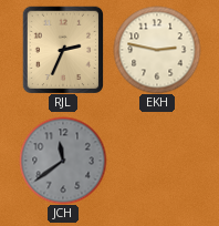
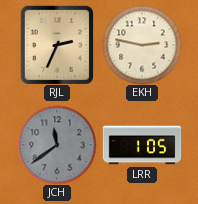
LRR: none -> 1:05 (142, 145)
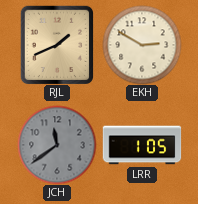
RJL: 2:34 -> 1:41 (56, 45)
EKH: 2:47 -> 2:50 (142, 45)
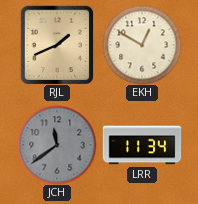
EKH: 2:50 -> 12:50 (142, 45)
LRR: 1:05 -> 11:34 (142, 145)
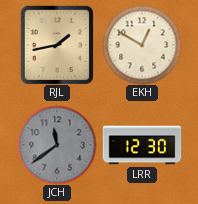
RJL: 1:41 -> 1:43 (56, 45)
LRR: 11:34 -> 12:30 (142, 145)
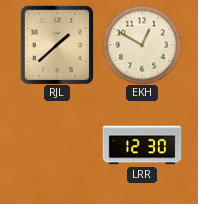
RJL: 1:43 -> 1:38 (56, 45)
JCH: 11:39 -> none (57, 145)
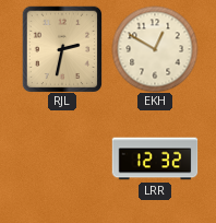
RJL: 1:38 -> 2:32 (61, 49)
LRR: 12:30 -> 12:32 (155, 159)
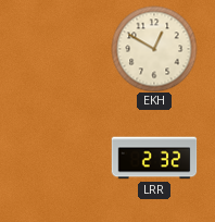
RJL: 2:32 -> none (61, 49)
LRR: 12:32 -> 2:32 (154, 158)
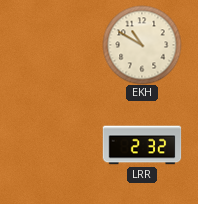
EKH: 12:50 -> 10:50 (142, 45)
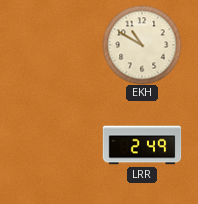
LRR: 2:32 -> 2:49 (142, 145)
